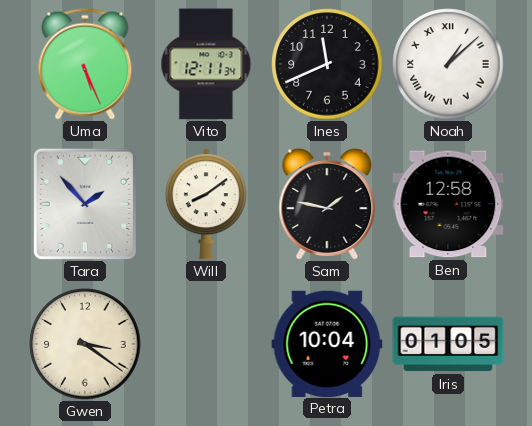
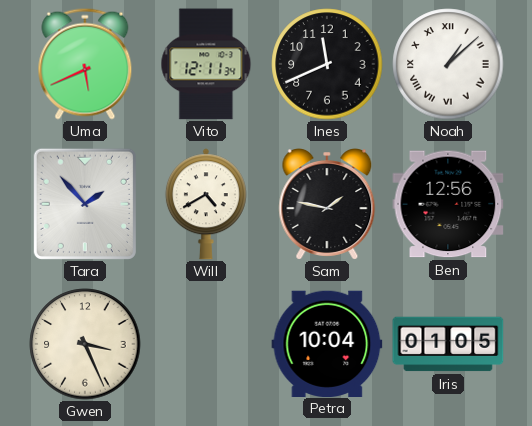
Uma: 5:26 -> 5:41 (85, 64)
Will: 8:09 -> 4:40 (206, 204)
Ben: 12:58 -> 12:56 (448, 204)
Gwen: 3:21 -> 3:26 (85, 344)
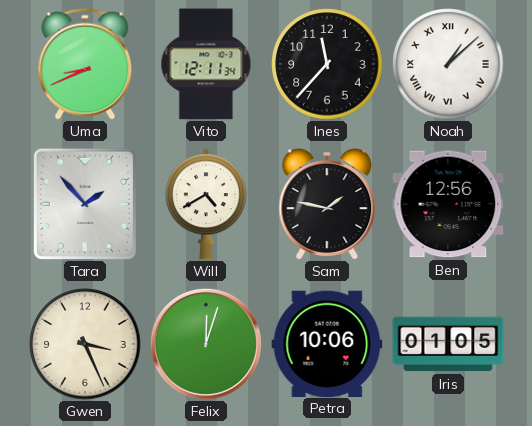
Uma: 5:41 -> 8:41 (85, 64)
Ines: 11:41 -> 11:37 (327, 64)
Felix: none -> 12:03 (206, 344)
Petra: 10:04 -> 10:06 (327, 343)
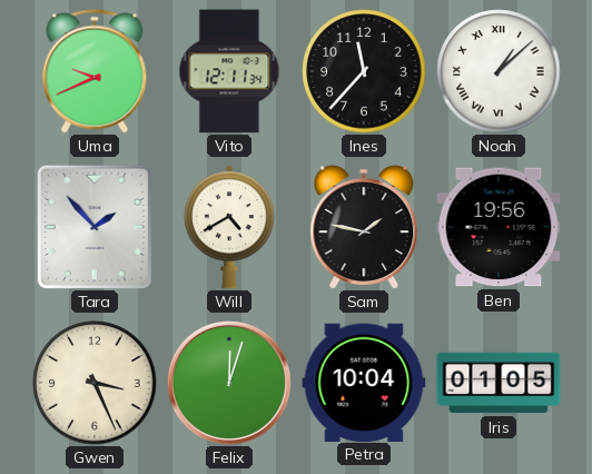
Uma: 8:41 -> 9:41 (95, 71)
Ben: 12:56 -> 19:56 (499, 227)
Petra: 10:06 -> 10:04 (364, 382)
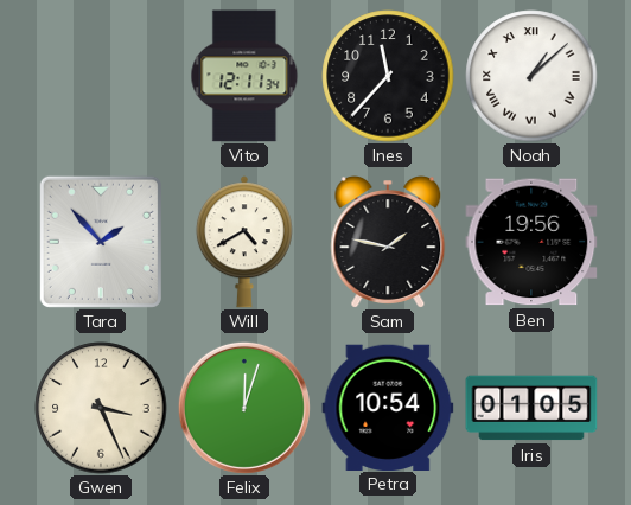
Uma: 9:41 -> none (95, 71)
Petra: 10:04 -> 10:54 (388, 407)
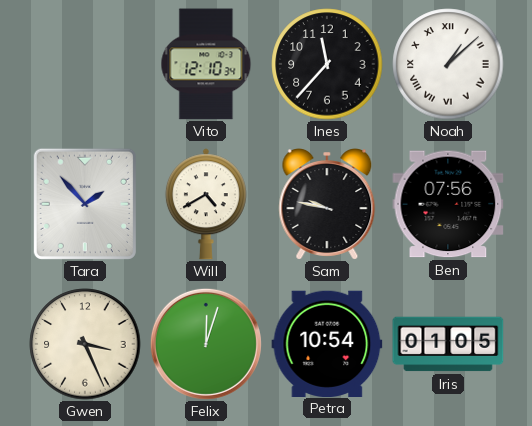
Vito: 12:11 -> 12:10 (206, 64)
Sam: 1:47 -> 9:47 (327, 204)
Ben: 19:56 -> 07:56 (448, 204)
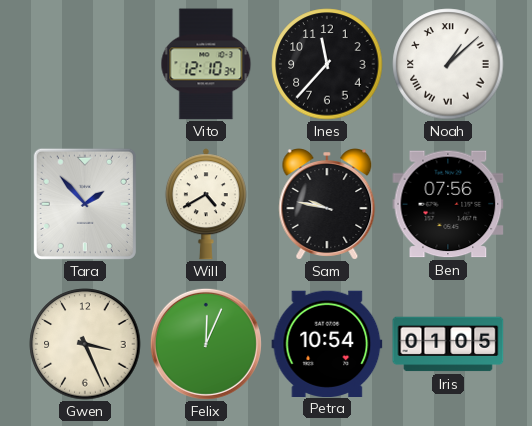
Felix: 12:03 -> 12:04 (206, 344)
